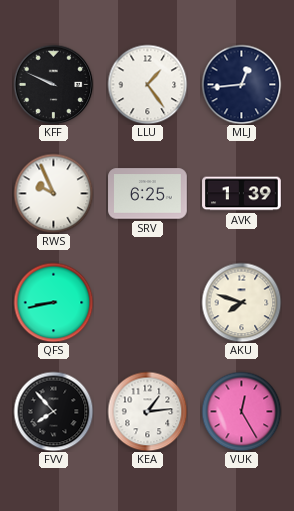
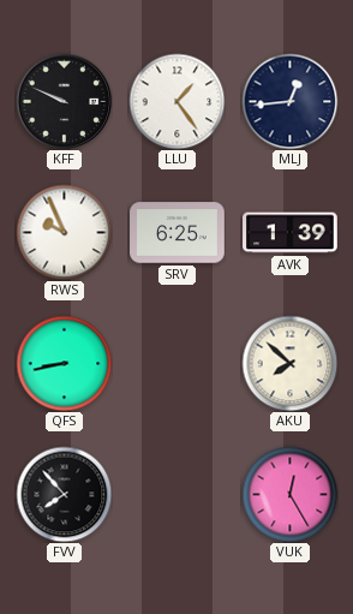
AKU: 7:48 -> 7:52 (289, 363)
KEA: 1:14 -> none (147, 411)
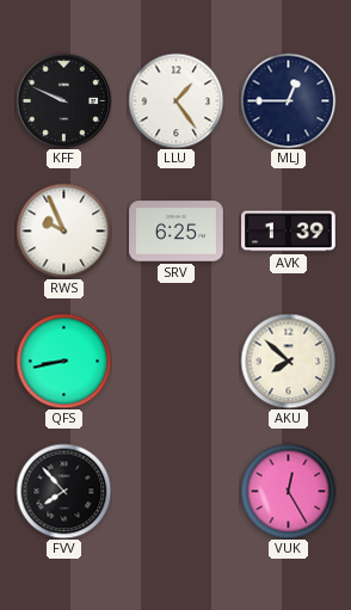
MLJ: 12:44 -> 12:45 (288, 100)
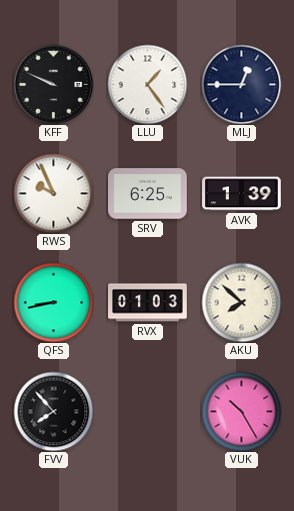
RVX: none -> 01:03 (148, 303)
VUK: 12:25 -> 10:25 (241, 411)
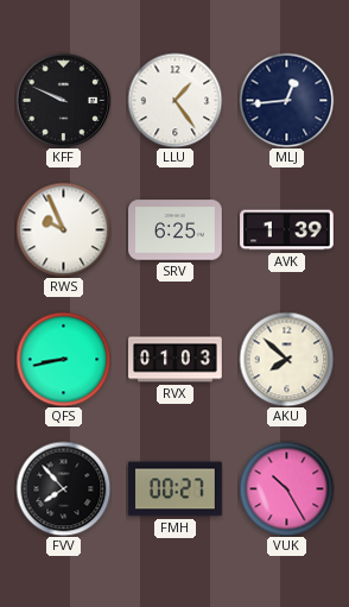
MLJ: 12:45 -> 12:44 (286, 100)
FMH: none -> 00:27 (176, 489)
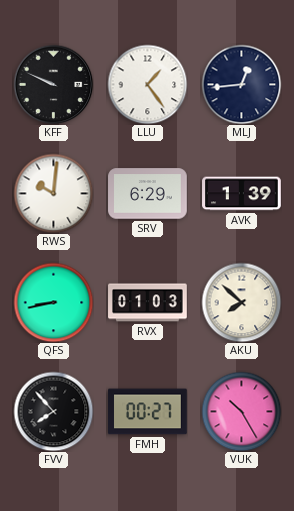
RWS: 9:56 -> 10:01 (53, 193)
SRV: 6:25 -> 6:29 (148, 194)
